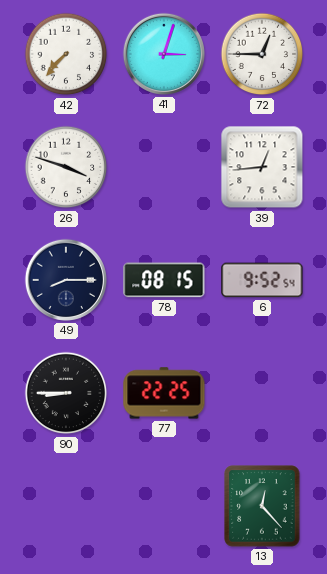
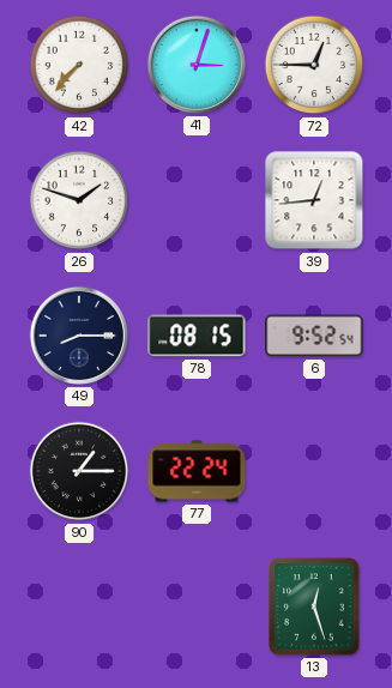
26: 3:48 -> 1:48 (79, 200)
90: 8:45 -> 1:15 (79, 471)
77: 22:25 -> 22:24 (197, 471)
13: 12:23 -> 12:27 (314, 606)
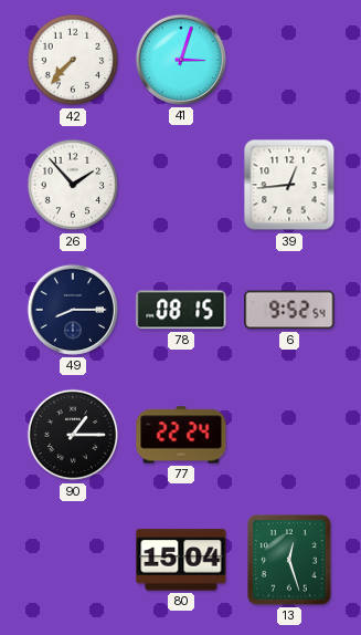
72: 12:45 -> none (314, 65)
26: 1:48 -> 1:53 (73, 185)
80: none -> 15:04 (181, 560)
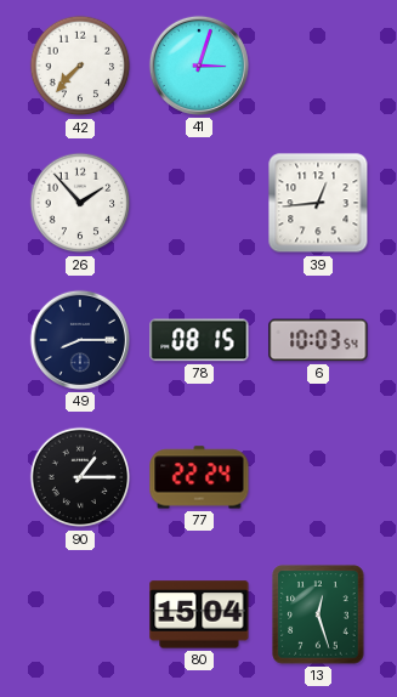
6: 9:52 -> 10:03 (318, 340)
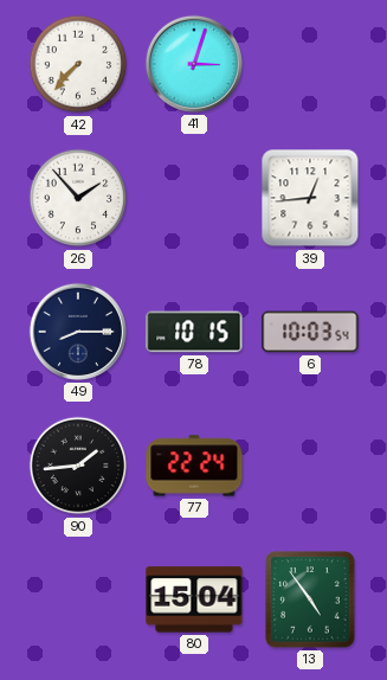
78: 08:15 -> 10:15 (194, 332)
90: 1:15 -> 1:44 (78, 466)
13: 12:27 -> 4:54 (310, 599)
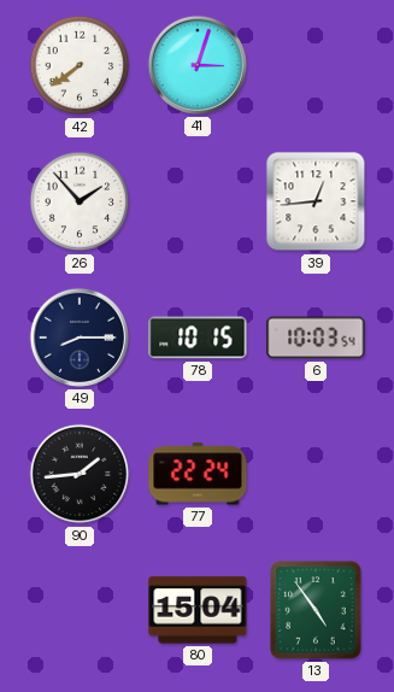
42: 7:37 -> 7:39 (80, 65)
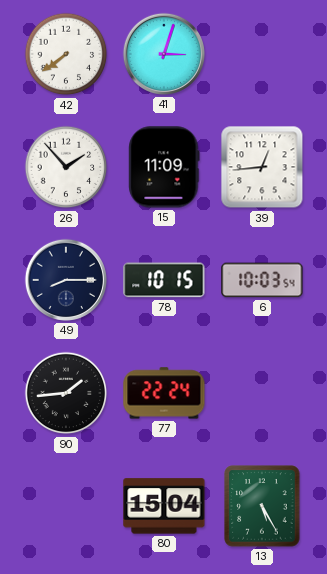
15: none -> 11:09 (164, 167)
13: 4:54 -> 5:25 (262, 506)
